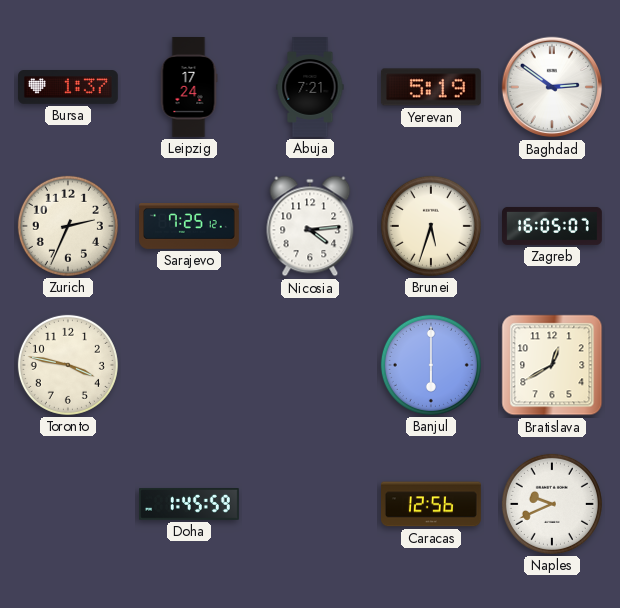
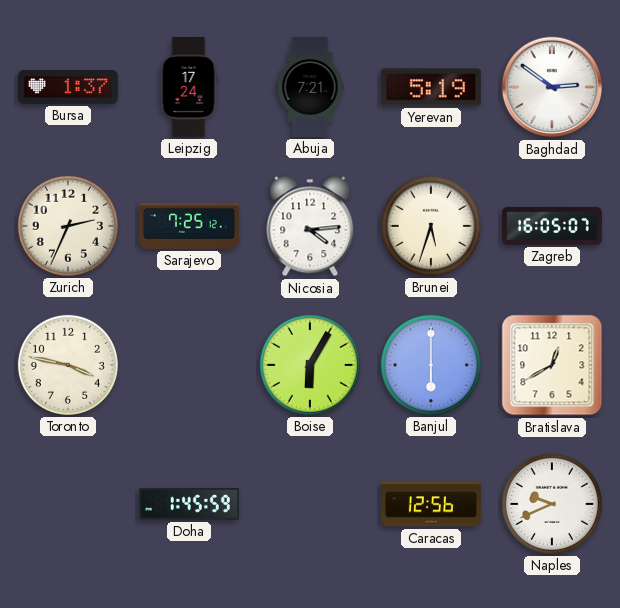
Boise: none -> 6:05 (310, 365)
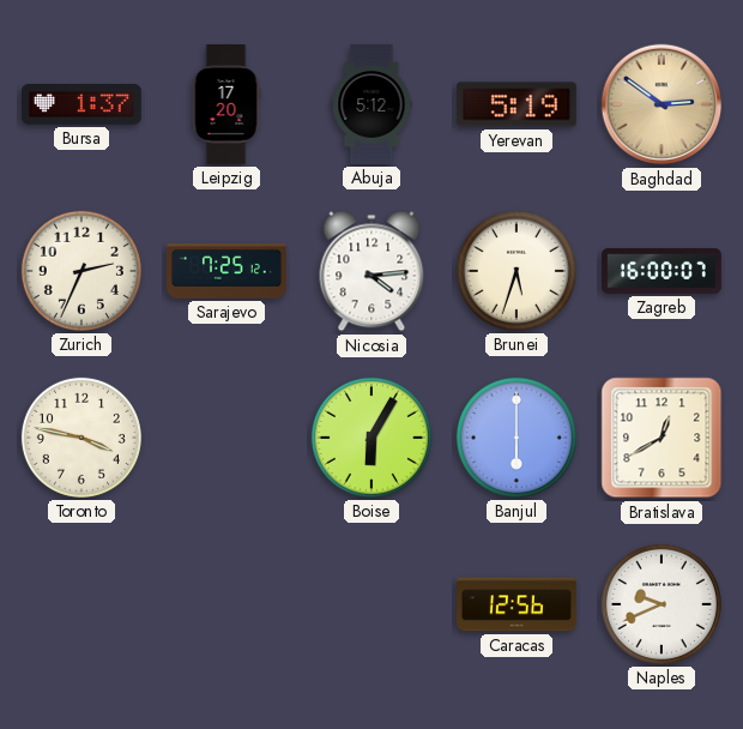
Leipzig: 17:24 -> 17:20 (226, 106)
Abuja: 7:21 -> 5:12 (371, 106)
Baghdad dial: white -> champagne (662, 104)
Zagreb: 16:05 -> 16:00 (663, 271)
Doha: 1:45 -> none (190, 504)
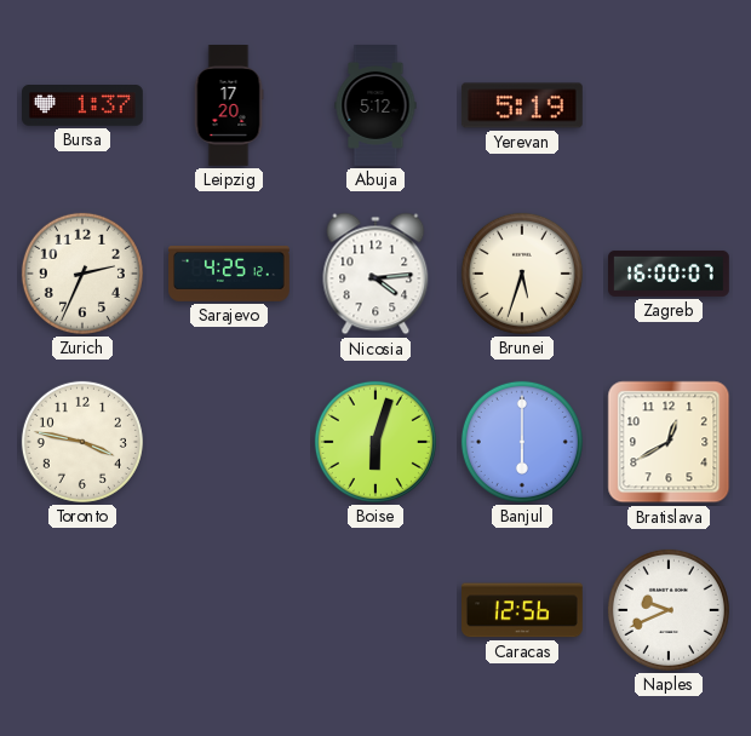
Baghdad: 2:51 -> none (662, 104)
Sarajevo: 7:25 -> 4:25 (230, 275)
Boise: 6:05 -> 6:03 (375, 442)
